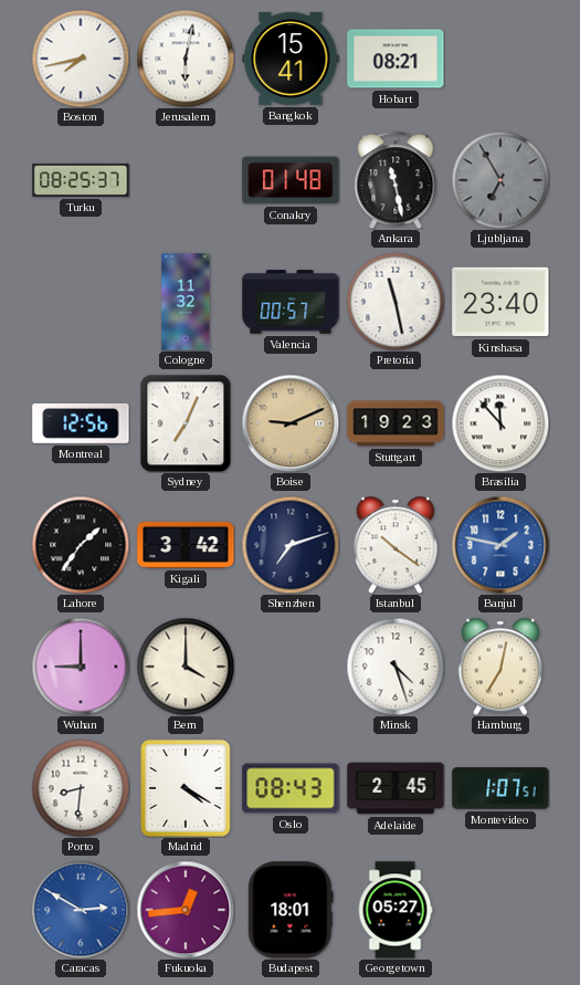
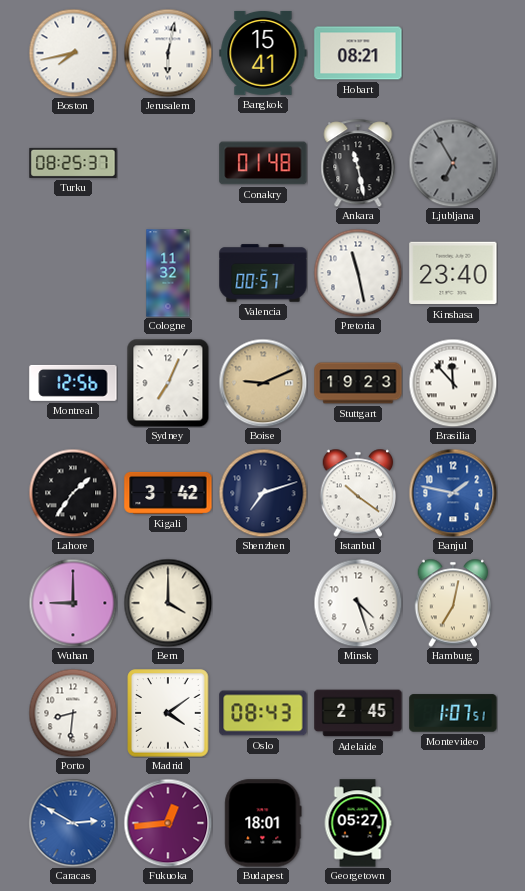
Madrid: 4:20 -> 4:09 (168, 713)
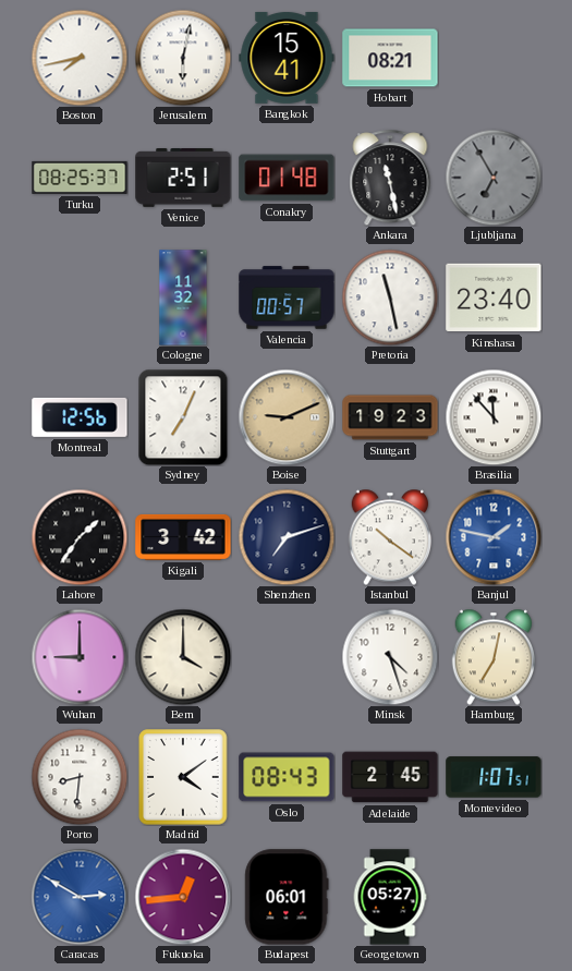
Venice: none -> 2:51 (183, 179)
Budapest: 18:01 -> 06:01 (287, 897)
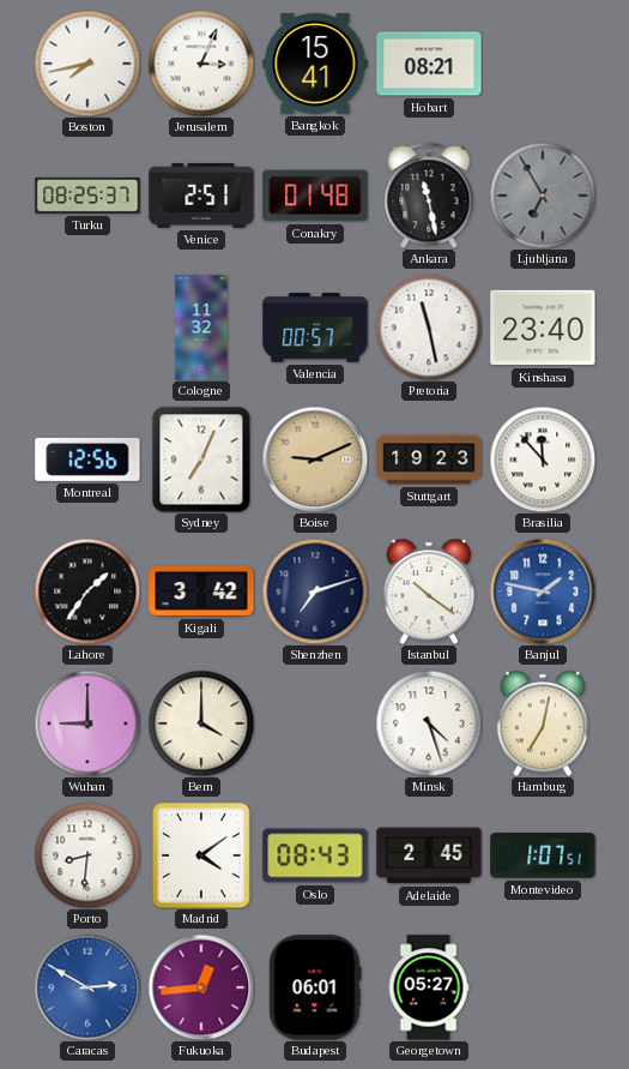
Jerusalem: 6:02 -> 3:04 (201, 64)
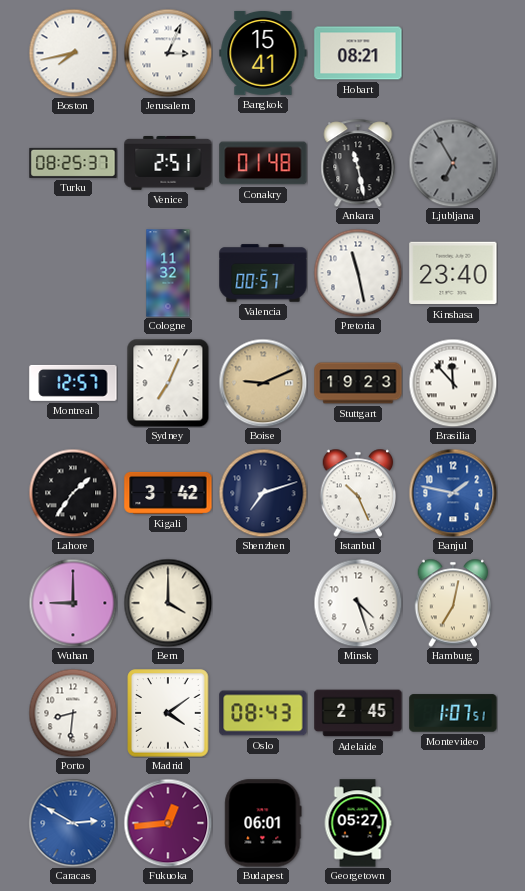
Montreal: 12:56 -> 12:57 (73, 383)
Istanbul: 10:21 -> 10:26 (358, 493)
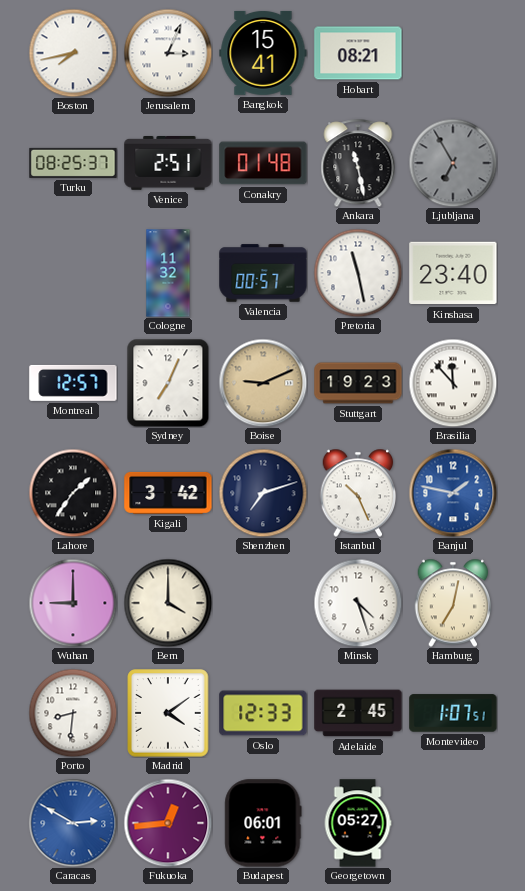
Oslo: 08:43 -> 12:33 (263, 713)
